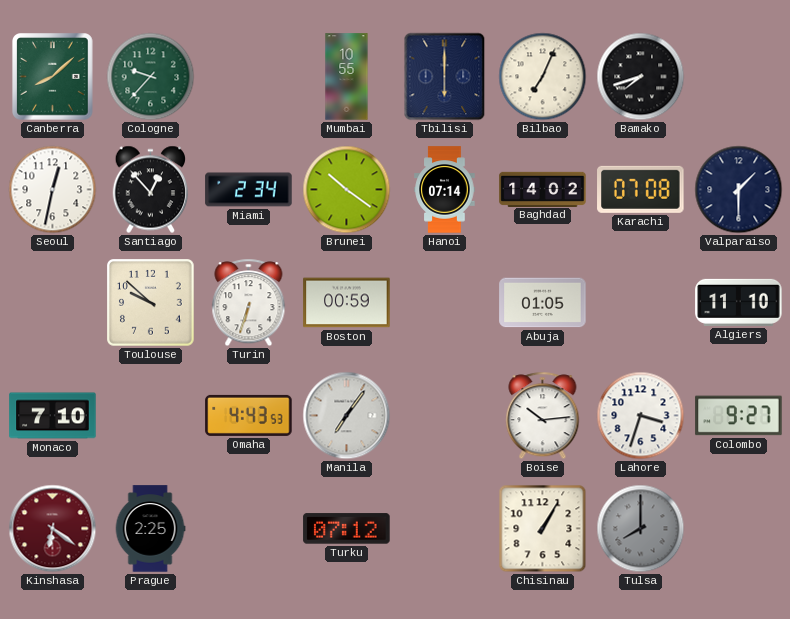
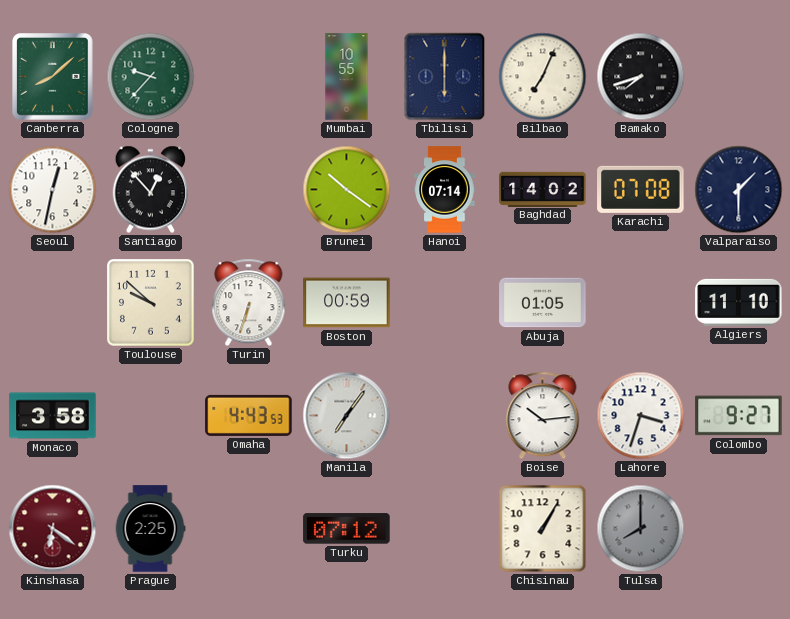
Miami: 2:34 -> none (249, 190)
Monaco: 7:10 -> 3:58 (53, 416)
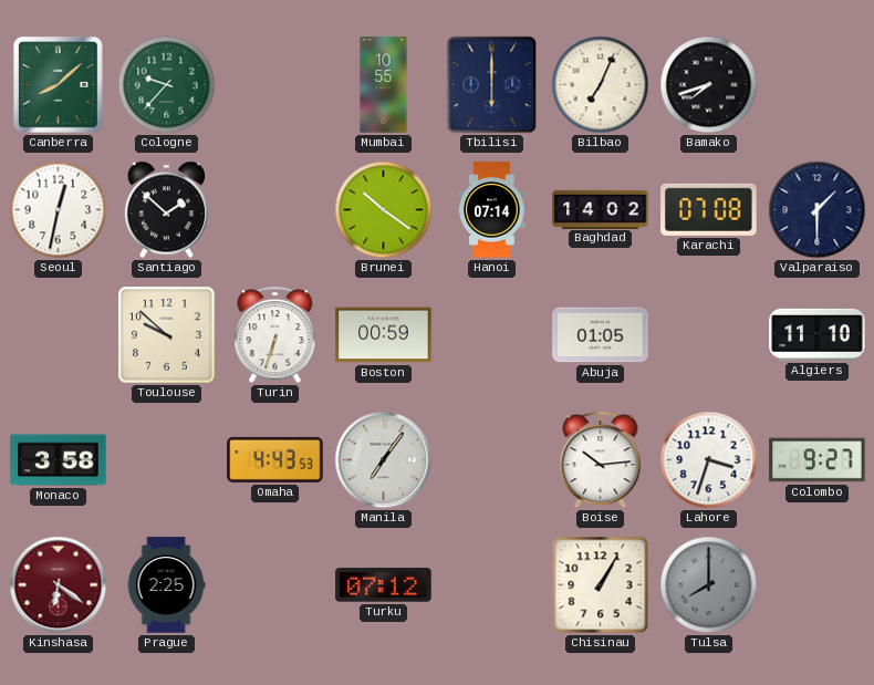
Santiago: 12:53 -> 1:52 (167, 210)
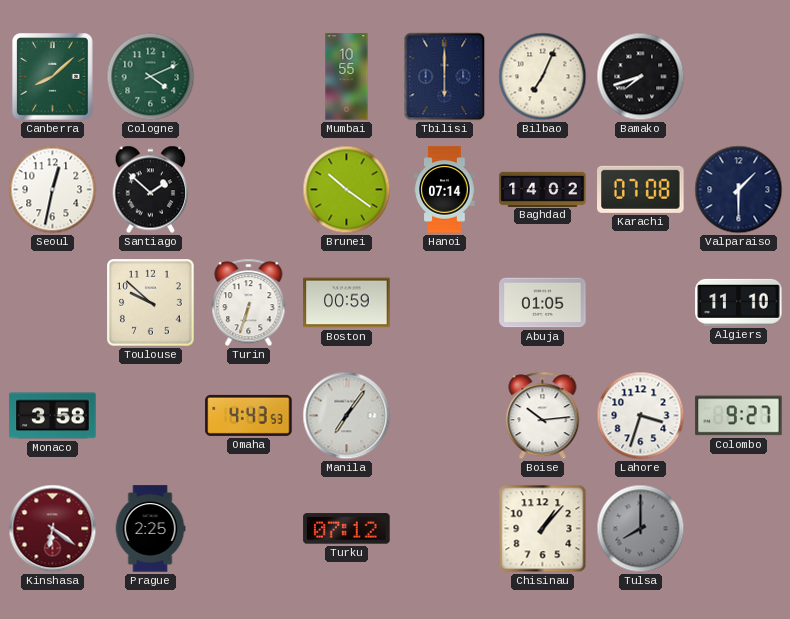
Cologne: 9:37 -> 4:11 (151, 77)
Chisinau: 1:05 -> 1:07 (543, 529)
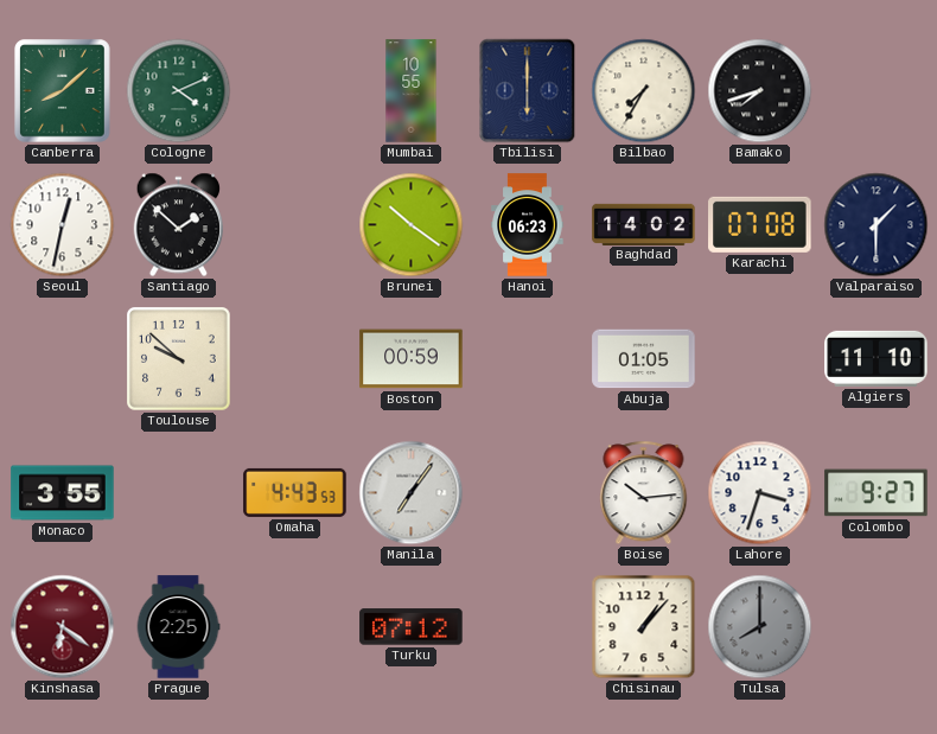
Bilbao: 7:04 -> 7:35 (644, 91)
Hanoi: 07:14 -> 06:23 (528, 225)
Turin: 6:33 -> none (249, 303)
Monaco: 3:58 -> 3:55 (63, 493)
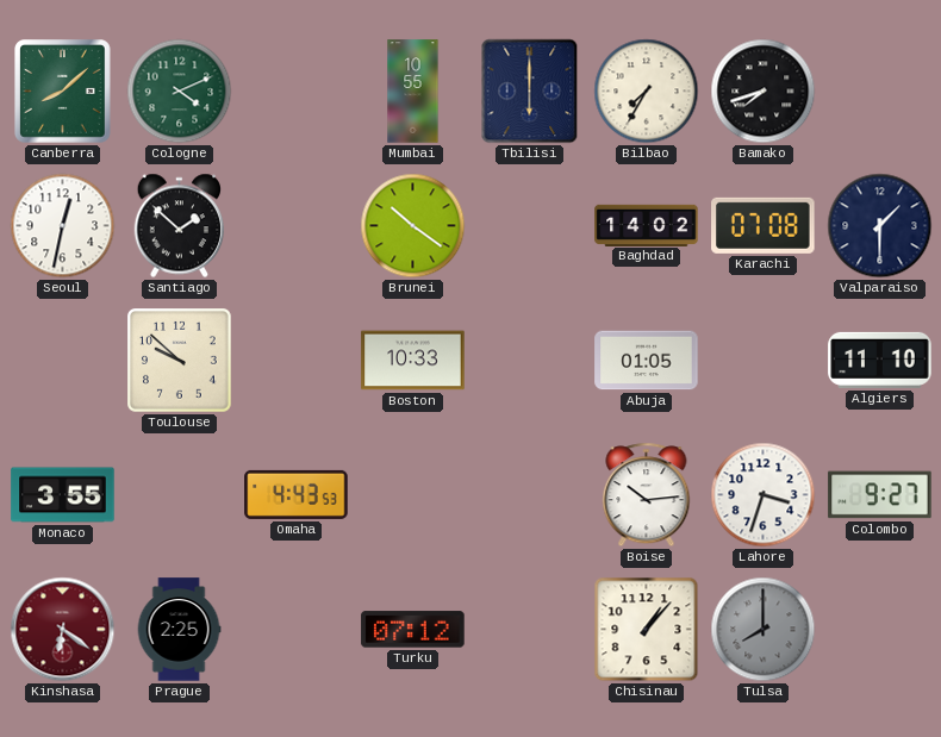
Hanoi: 06:23 -> none (528, 225)
Boston: 00:59 -> 10:33 (413, 361)
Manila: 7:06 -> none (412, 493)
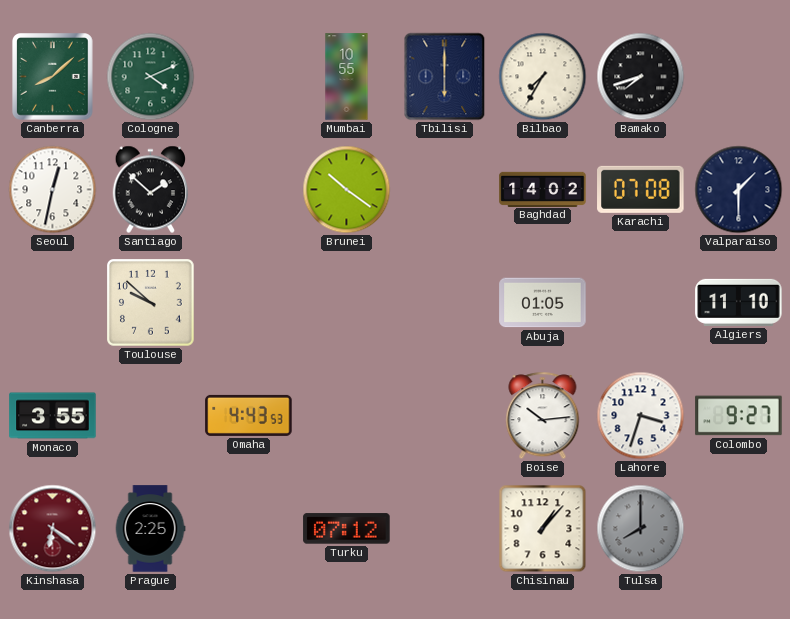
Boston: 10:33 -> none (413, 361)
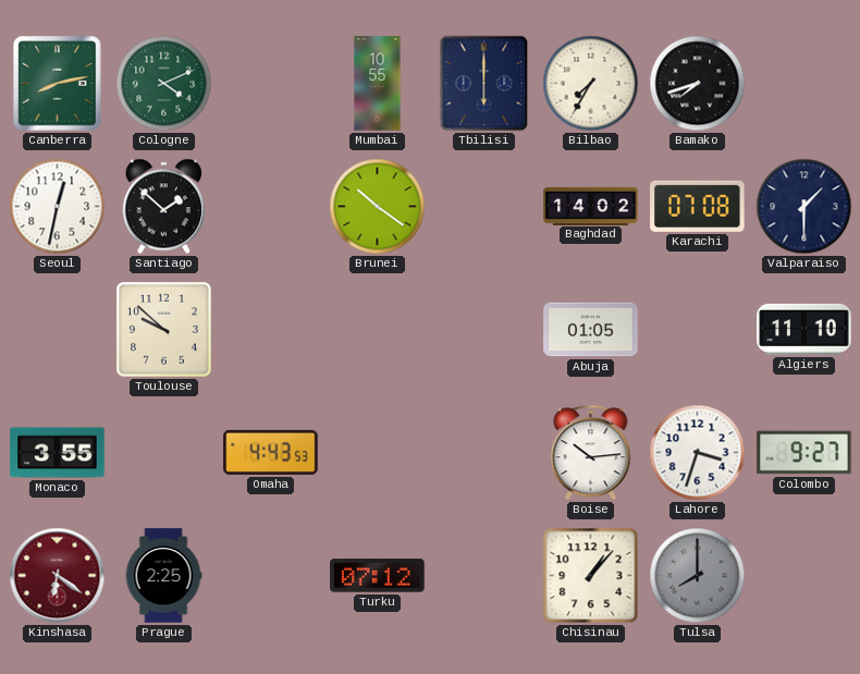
Canberra: 8:08 -> 8:13 (58, 84)
